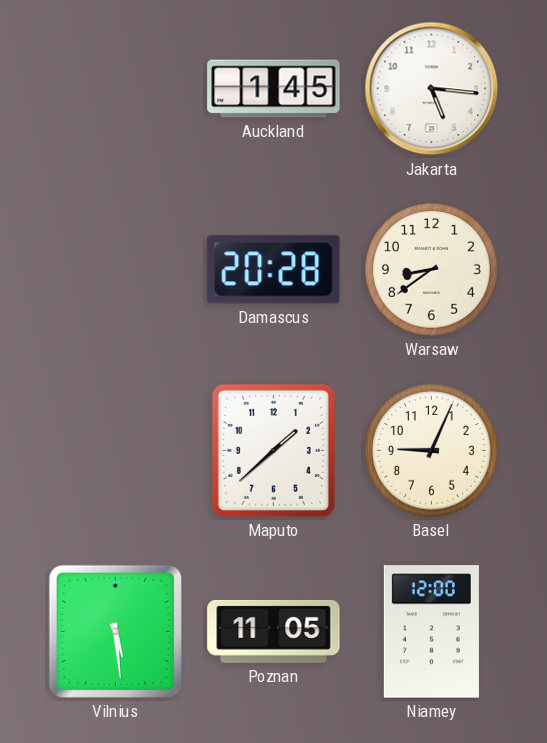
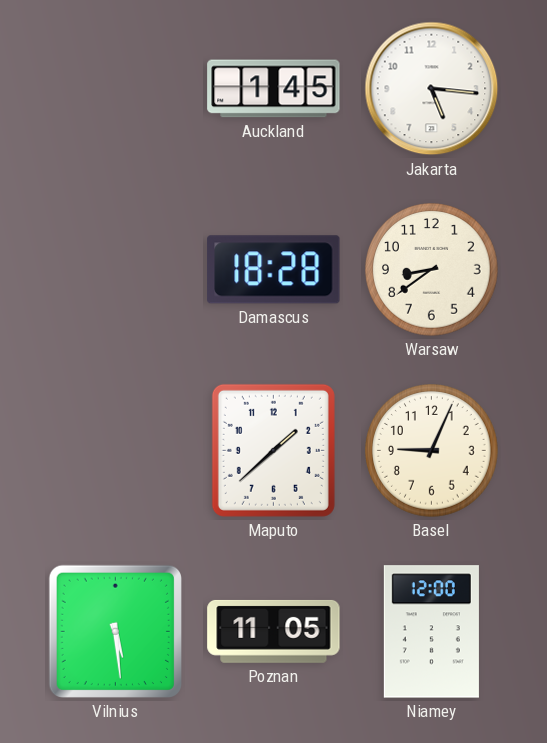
Damascus: 20:28 -> 18:28 (274, 270)
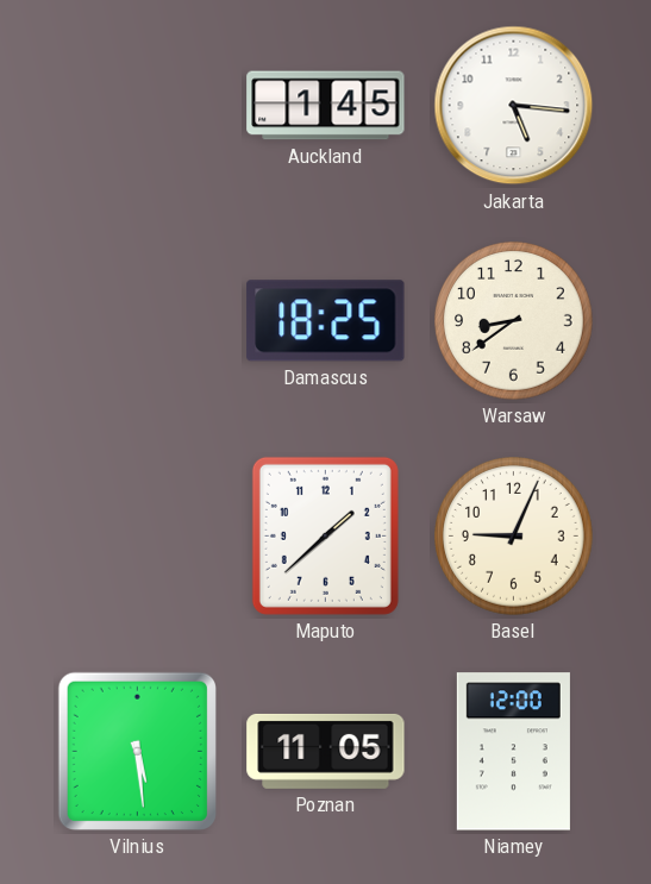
Damascus: 18:28 -> 18:25 (326, 321)
